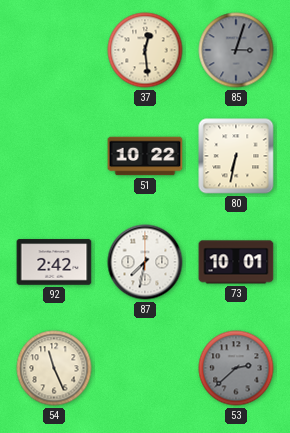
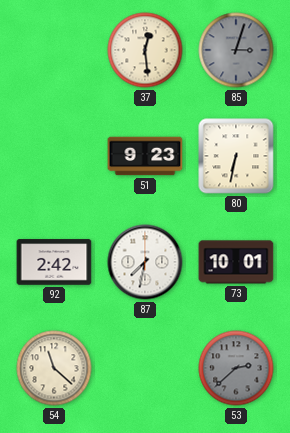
51: 10:22 -> 9:23 (145, 156)
54: 11:26 -> 11:22 (54, 368)
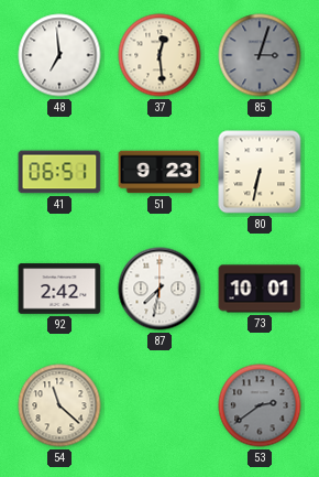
48: none -> 6:59 (59, 55)
41: none -> 06:51 (59, 172)
53: 2:38 -> 2:39 (260, 405)
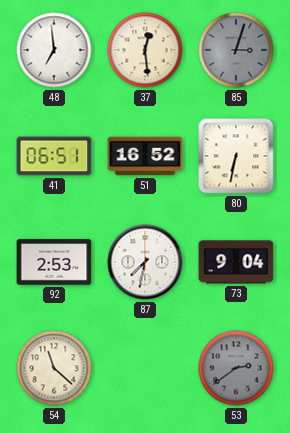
51: 9:23 -> 16:52 (145, 156)
92: 2:42 -> 2:53 (54, 262)
73: 10:01 -> 9:04 (236, 262)
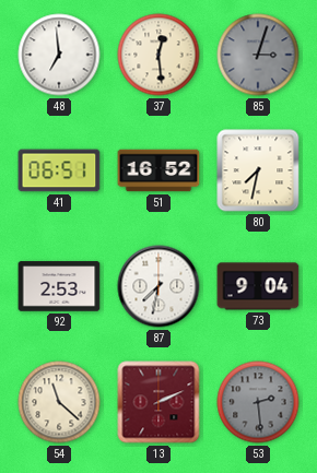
80: 6:32 -> 7:32 (258, 170)
13: none -> 2:11 (158, 402)
53: 2:39 -> 2:29 (258, 402)
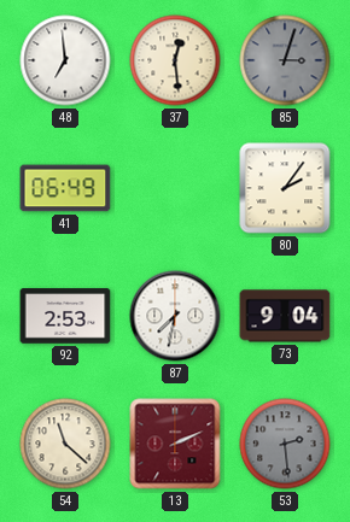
41: 06:51 -> 06:49 (65, 188)
51: 16:52 -> none (158, 170)
80: 7:32 -> 2:06 (285, 188)
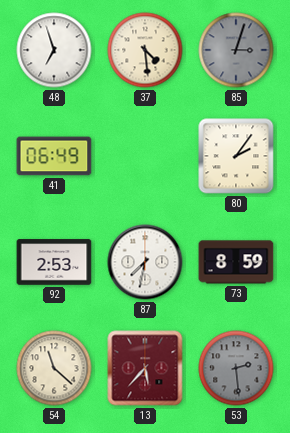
48: 6:59 -> 6:57 (54, 50)
37: 12:29 -> 4:29 (145, 50)
73: 9:04 -> 8:59 (236, 262)
13: 2:11 -> 5:37 (145, 368)
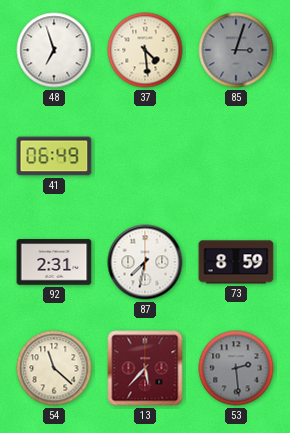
80: 2:06 -> none (236, 156)
92: 2:53 -> 2:31 (54, 262)
